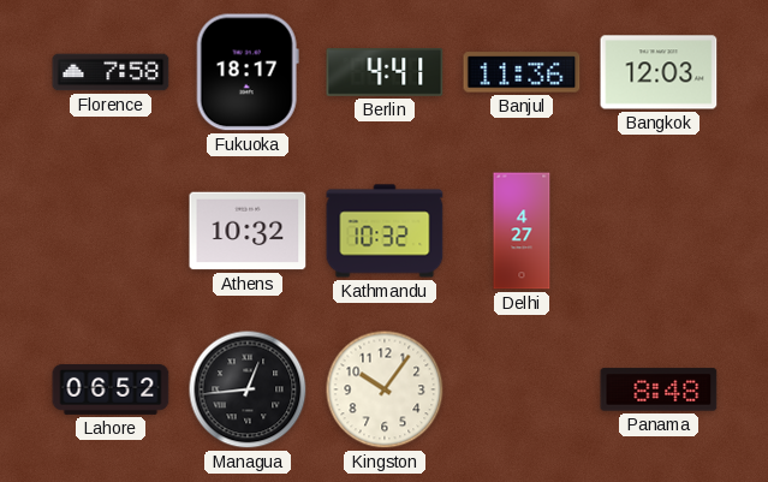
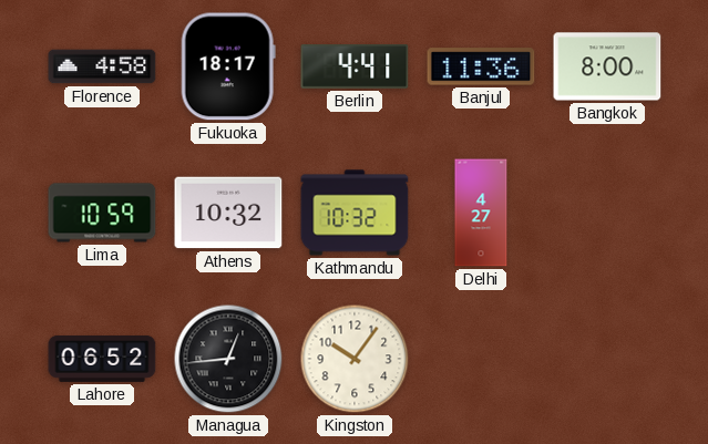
Florence: 7:58 -> 4:58 (102, 66)
Bangkok: 12:03 -> 8:00 (607, 66)
Lima: none -> 10:59 (102, 213)
Panama: 8:48 -> none (659, 389)
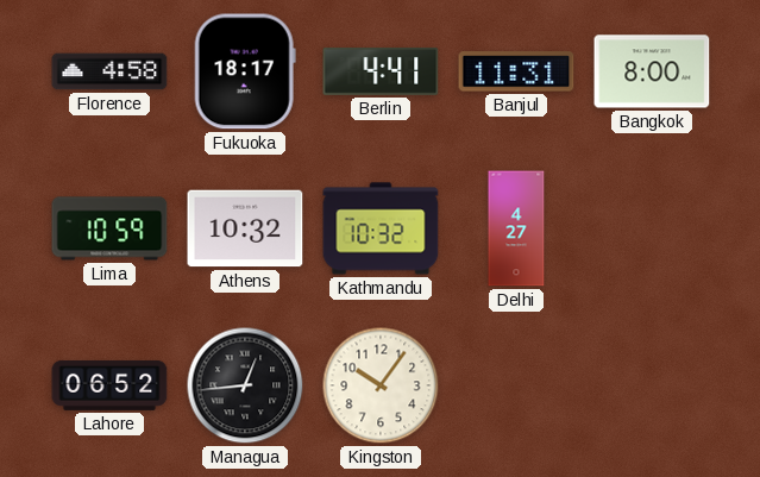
Banjul: 11:36 -> 11:31 (516, 71)
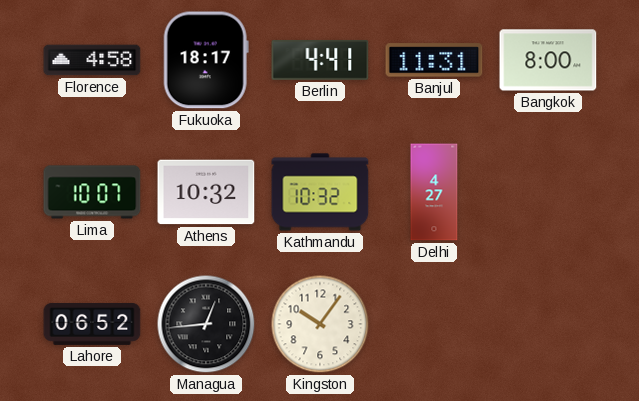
Lima: 10:59 -> 10:07 (92, 192)
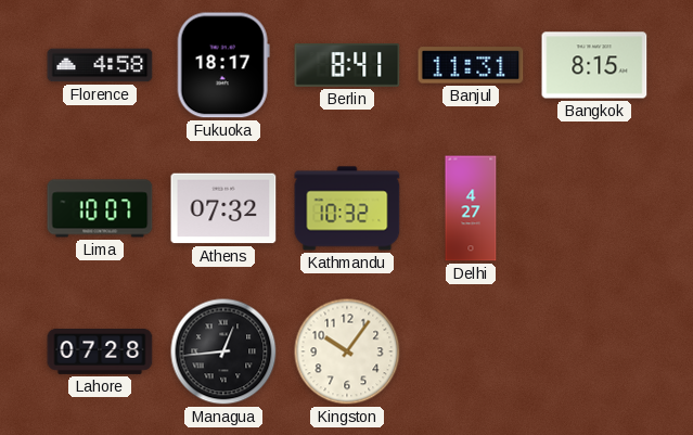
Berlin: 4:41 -> 8:41 (347, 65)
Bangkok: 8:00 -> 8:15 (594, 65)
Athens: 10:32 -> 07:32 (223, 208)
Lahore: 06:52 -> 07:28 (100, 351)
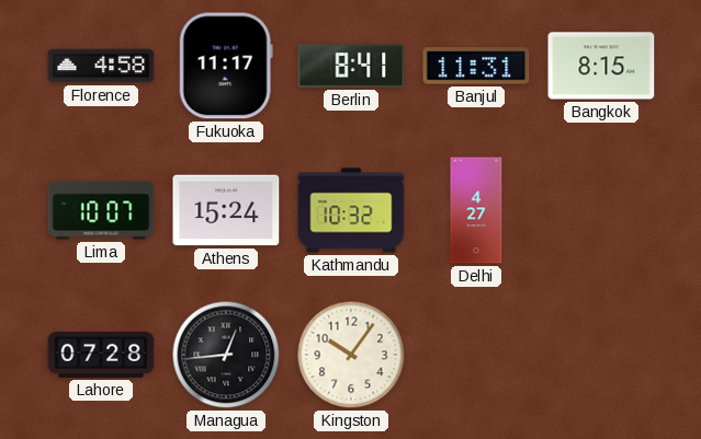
Fukuoka: 18:17 -> 11:17 (226, 66)
Athens: 07:32 -> 15:24 (226, 210)
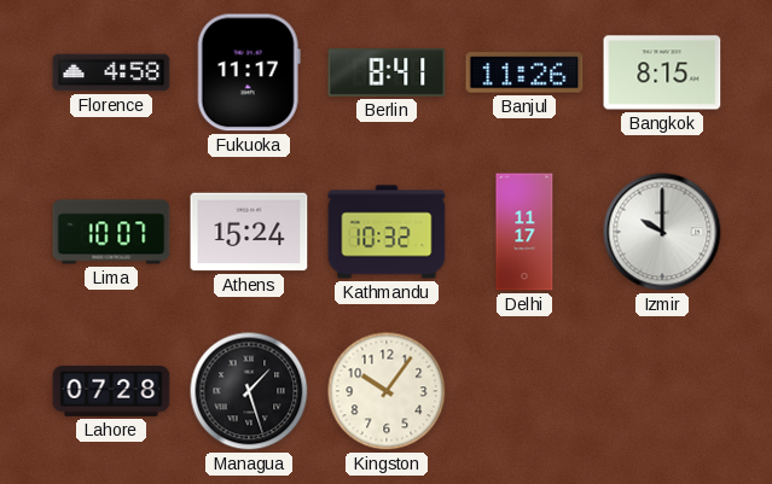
Banjul: 11:31 -> 11:26 (524, 72)
Delhi: 4:27 -> 11:17 (524, 232)
Izmir: none -> 10:00 (662, 232)
Managua: 12:44 -> 1:27 (249, 391)
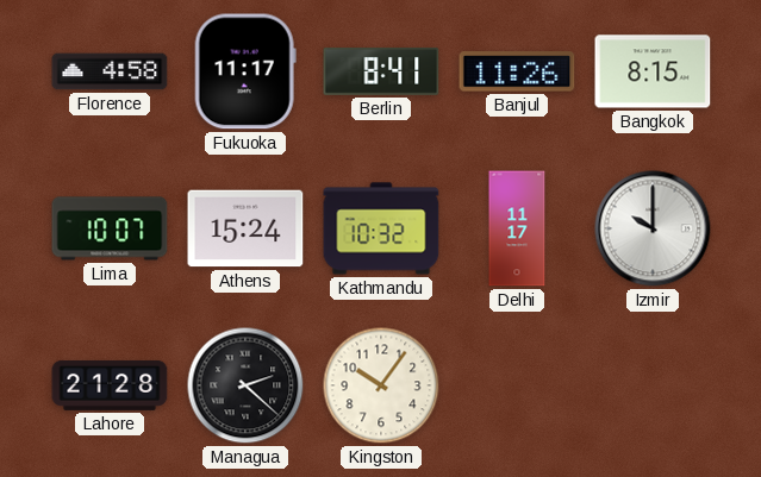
Lahore: 07:28 -> 21:28 (110, 385)
Managua: 1:27 -> 2:22 (245, 385)
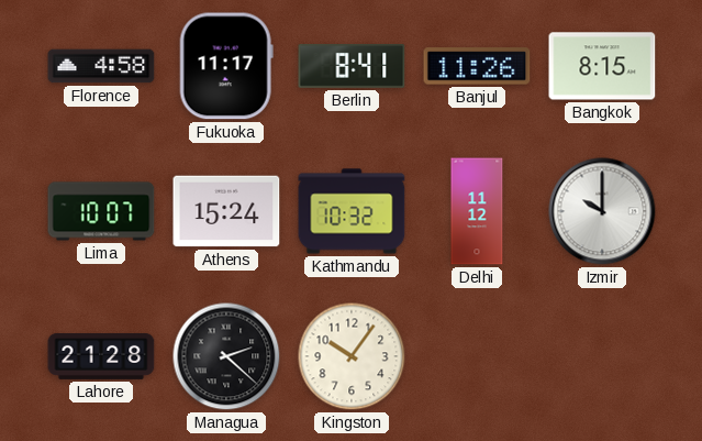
Delhi: 11:17 -> 11:12 (477, 211)
